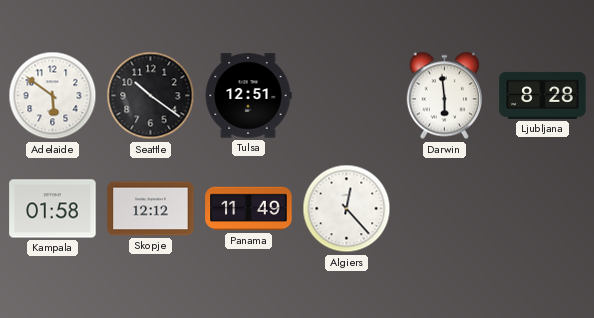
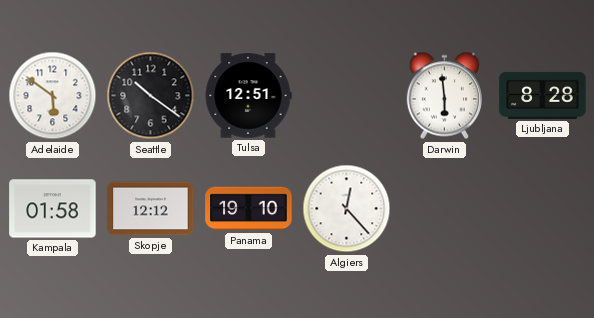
Panama: 11:49 -> 19:10 (249, 209)
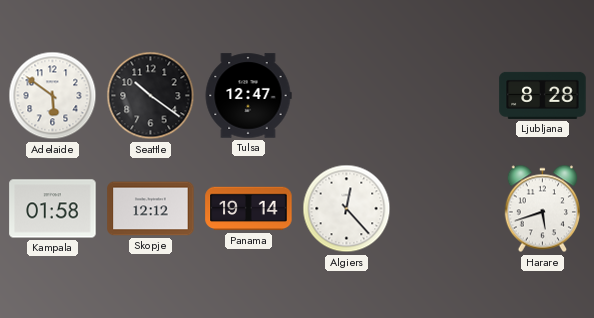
Tulsa: 12:51 -> 12:47 (248, 96)
Darwin: 5:59 -> none (444, 96)
Panama: 19:10 -> 19:14 (249, 209)
Harare: none -> 5:42 (542, 209)
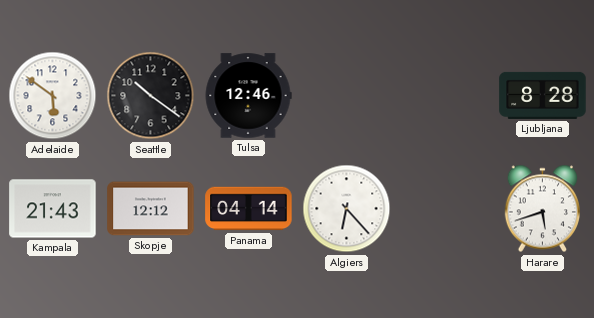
Tulsa: 12:47 -> 12:46 (248, 96)
Kampala: 01:58 -> 21:43 (53, 209)
Panama: 19:14 -> 04:14 (249, 209)
Algiers: 12:23 -> 6:23 (347, 209)
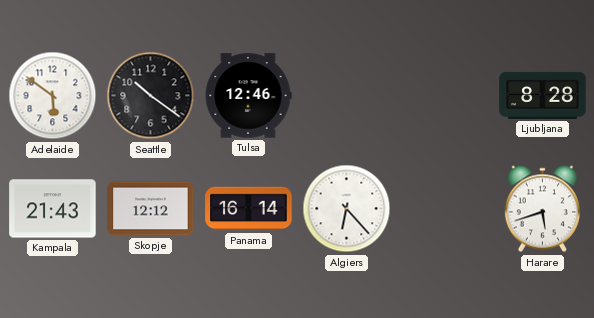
Panama: 04:14 -> 16:14 (249, 209)
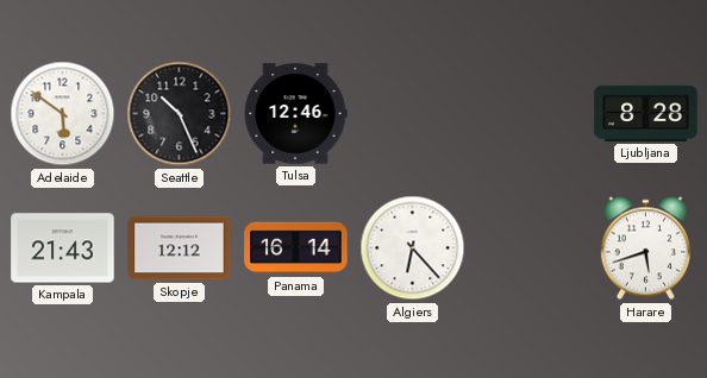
Seattle: 10:21 -> 10:26 (180, 114)
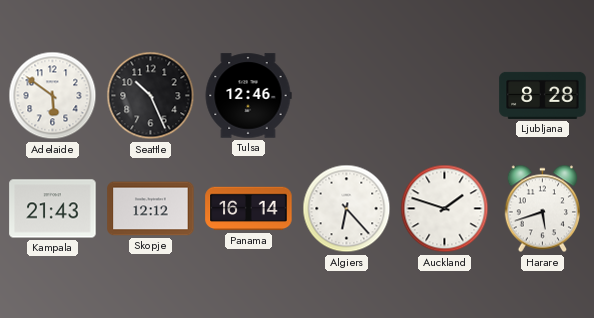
Auckland: none -> 1:48 (445, 209)
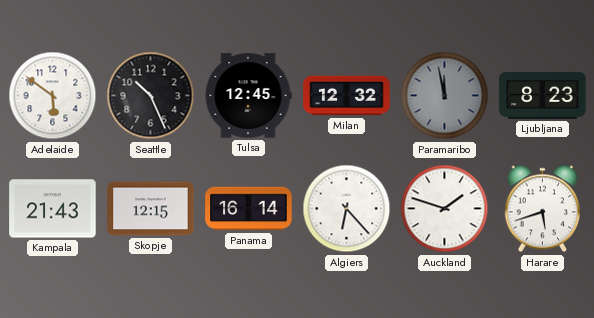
Tulsa: 12:46 -> 12:45 (248, 96)
Milan: none -> 12:32 (347, 96)
Paramaribo: none -> 11:58 (445, 96)
Ljubljana: 8:28 -> 8:23 (543, 95)
Skopje: 12:12 -> 12:15 (151, 209)
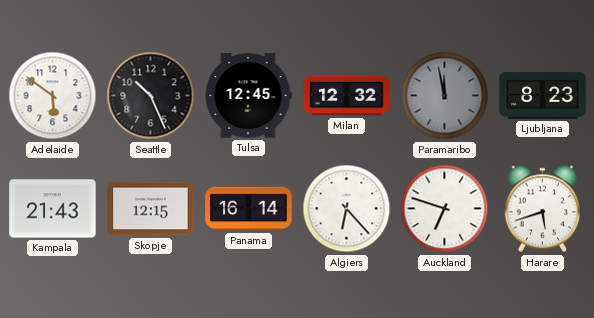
Auckland: 1:48 -> 6:48 (445, 209)
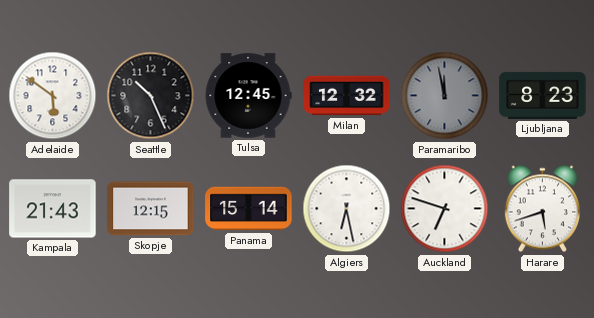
Panama: 16:14 -> 15:14 (249, 209)
Algiers: 6:23 -> 6:28 (347, 209)
